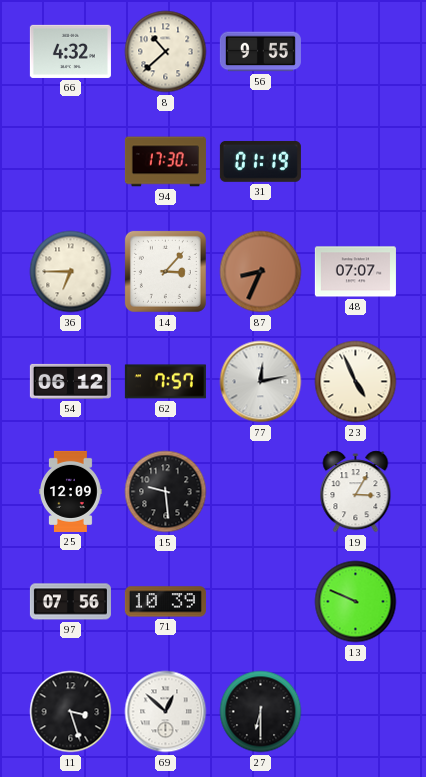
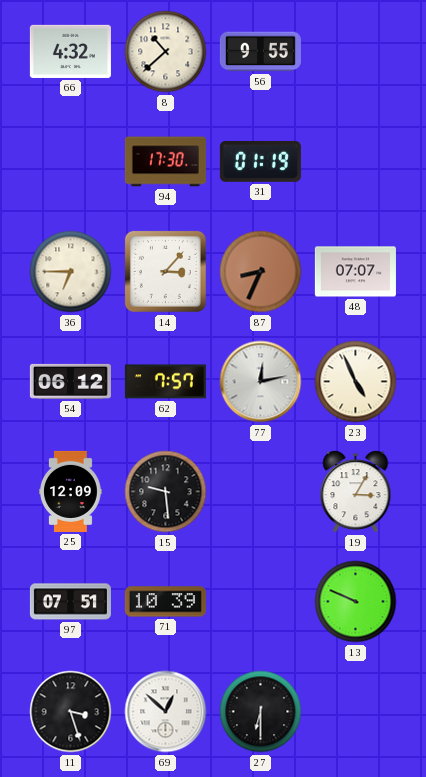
97: 07:56 -> 07:51 (70, 602)
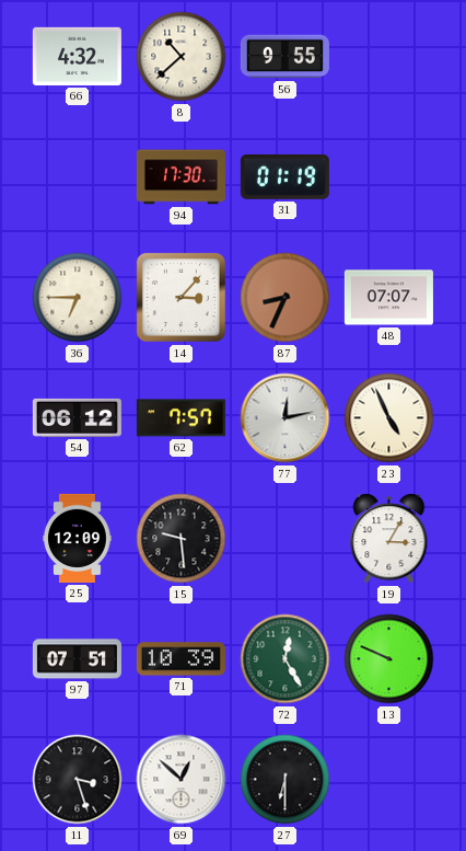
72: none -> 12:25 (286, 659)
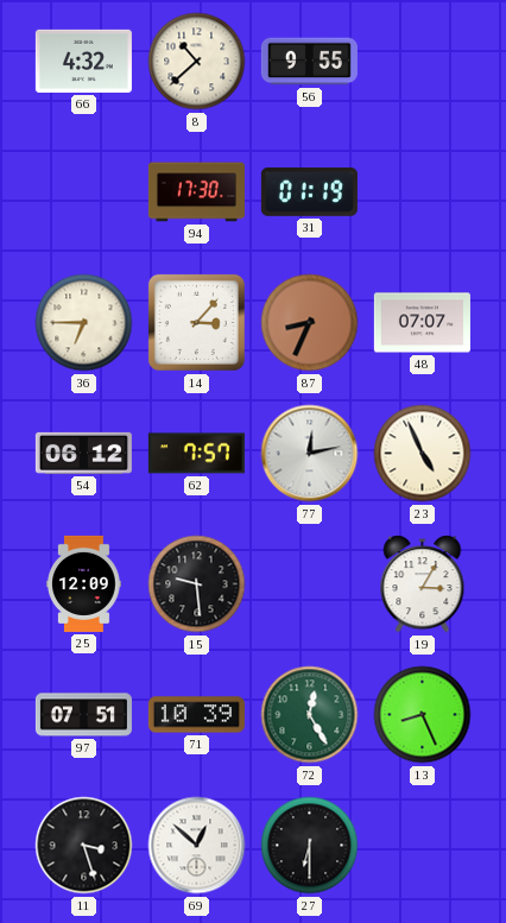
13: 9:49 -> 8:26 (423, 715)
